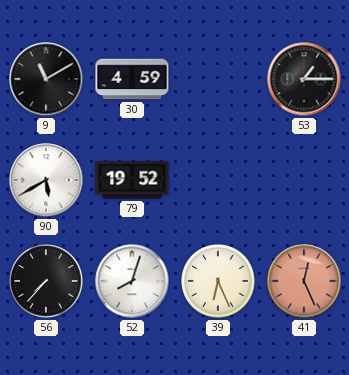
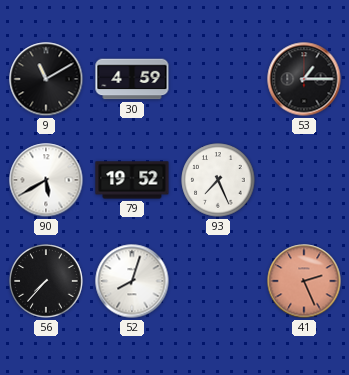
93: none -> 7:26 (218, 180)
39: 6:26 -> none (218, 281)
41: 12:26 -> 2:26 (304, 281)
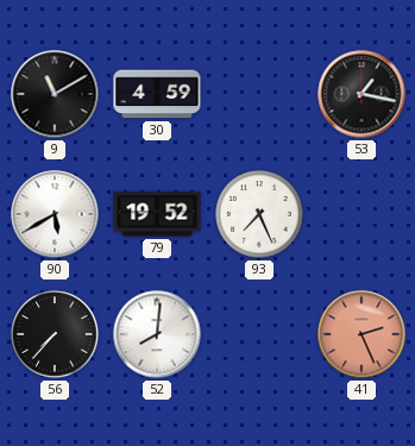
53: 1:15 -> 1:17 (361, 94)
52: 8:03 -> 8:01 (157, 334)
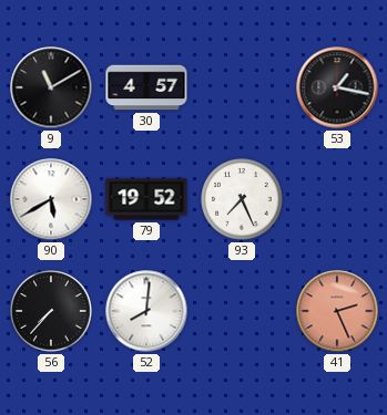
30: 4:59 -> 4:57 (146, 87)
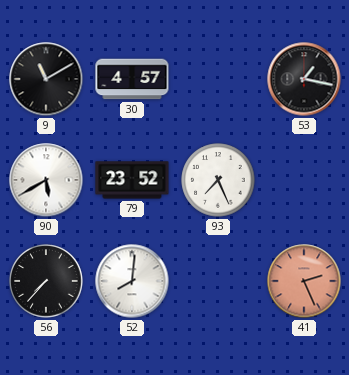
79: 19:52 -> 23:52 (132, 180)
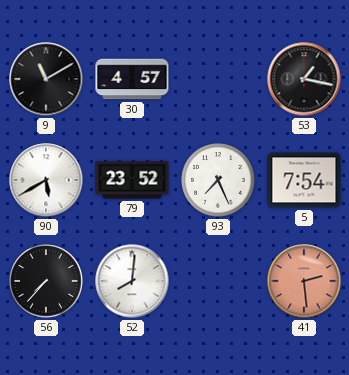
5: none -> 7:54 (304, 180)
41: 2:26 -> 2:29 (304, 281)
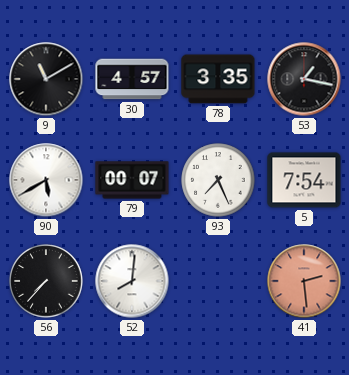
78: none -> 3:35 (218, 79)
79: 23:52 -> 00:07 (132, 180)
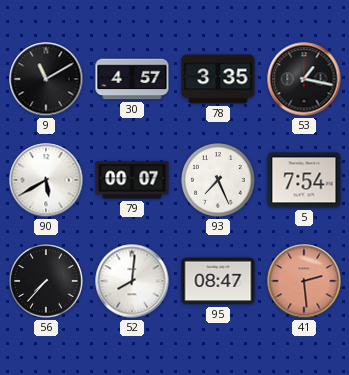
95: none -> 08:47 (218, 281)
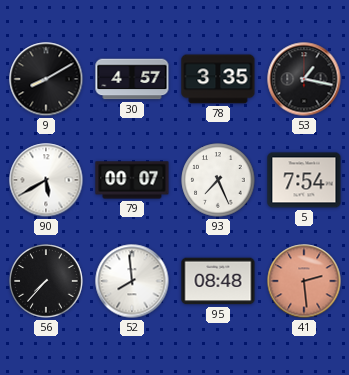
9: 11:10 -> 8:10 (46, 79)
52: 8:01 -> 7:59 (132, 281)
95: 08:47 -> 08:48 (218, 281)
